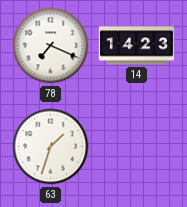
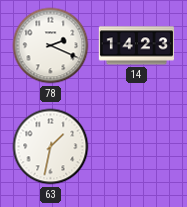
78: 7:19 -> 2:19 (51, 46)
63: 1:33 -> 1:32 (51, 147)
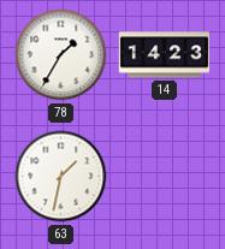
78: 2:19 -> 1:35 (61, 55)
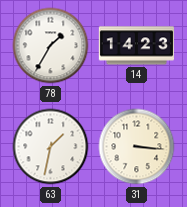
31: none -> 3:16 (137, 147)
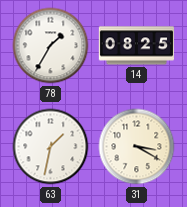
14: 14:23 -> 08:25 (137, 46)
31: 3:16 -> 3:20 (137, 147)
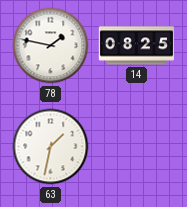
78: 1:35 -> 1:47 (51, 46)
31: 3:20 -> none (137, 147)
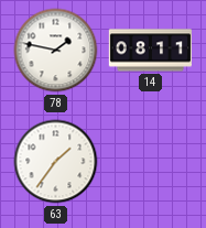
14: 08:25 -> 08:11 (151, 51)
63: 1:32 -> 1:36 (56, 162)
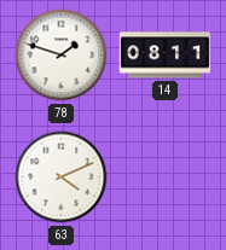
78: 1:47 -> 1:48 (62, 56)
63: 1:36 -> 4:11 (62, 178)
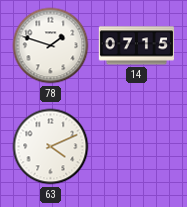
14: 08:11 -> 07:15 (137, 46)
